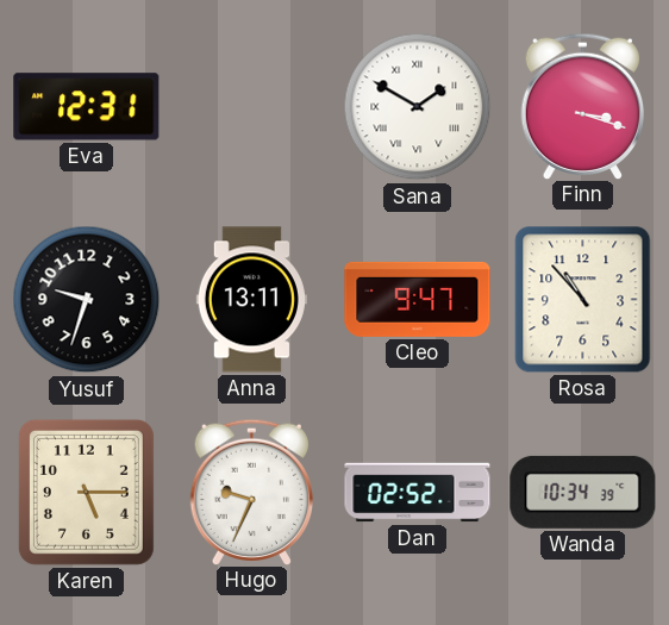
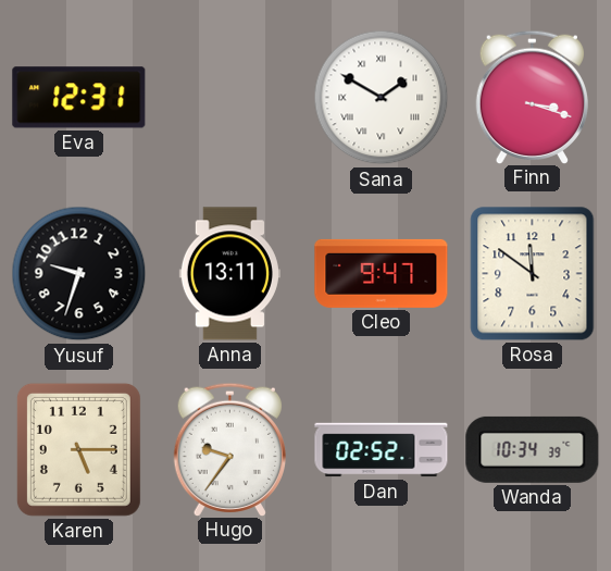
Rosa: 10:53 -> 11:51 (533, 274)
Hugo: 9:34 -> 9:36 (229, 449)
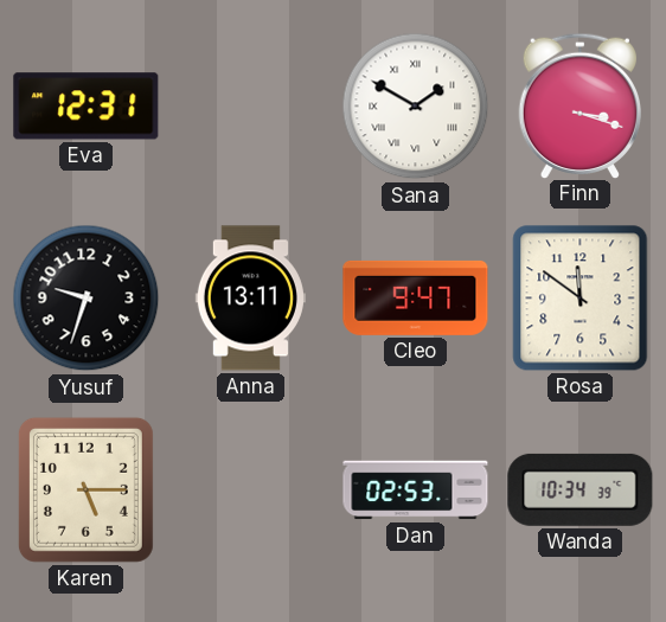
Hugo: 9:36 -> none (229, 449)
Dan: 02:52 -> 02:53 (416, 490)
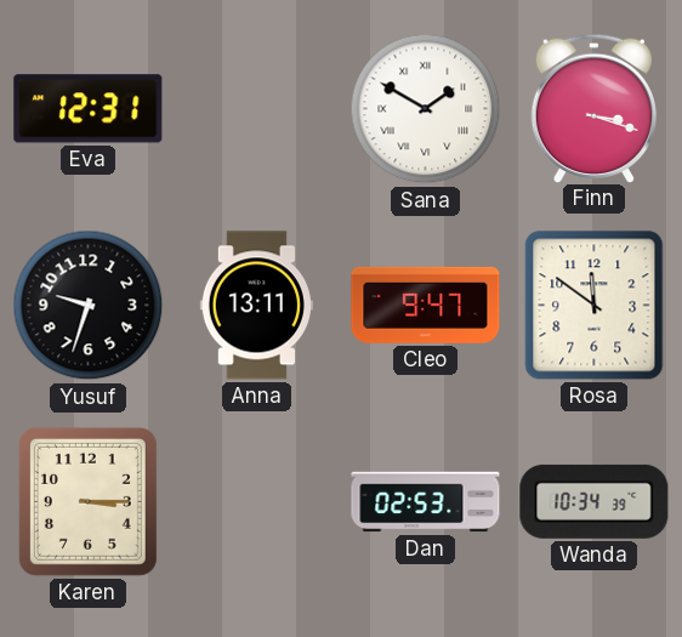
Karen: 5:15 -> 3:15 (87, 501)
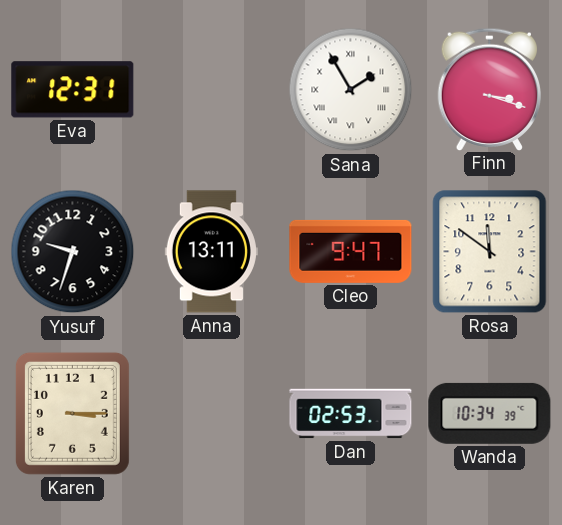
Sana: 1:50 -> 1:55 (351, 90)
